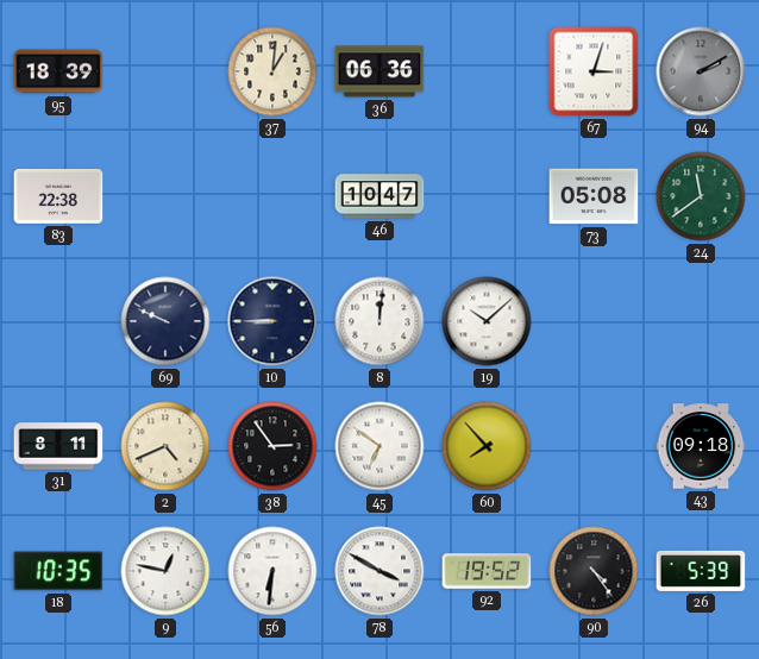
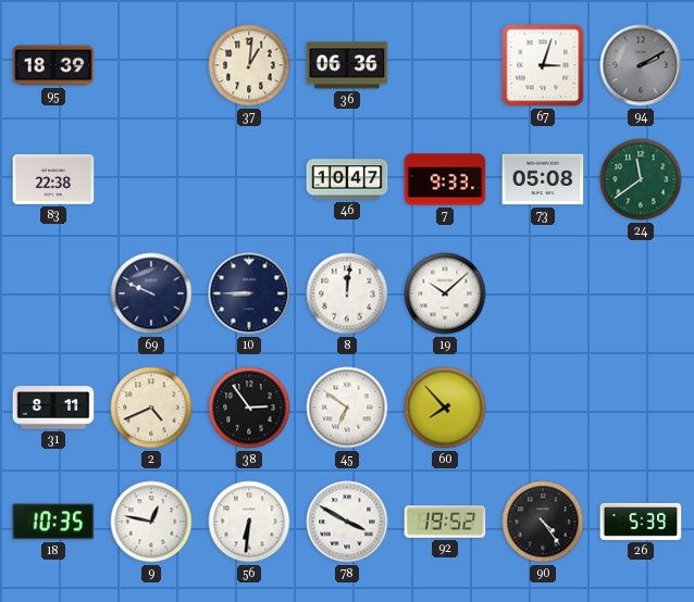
7: none -> 9:33 (445, 179)
43: 09:18 -> none (701, 446)
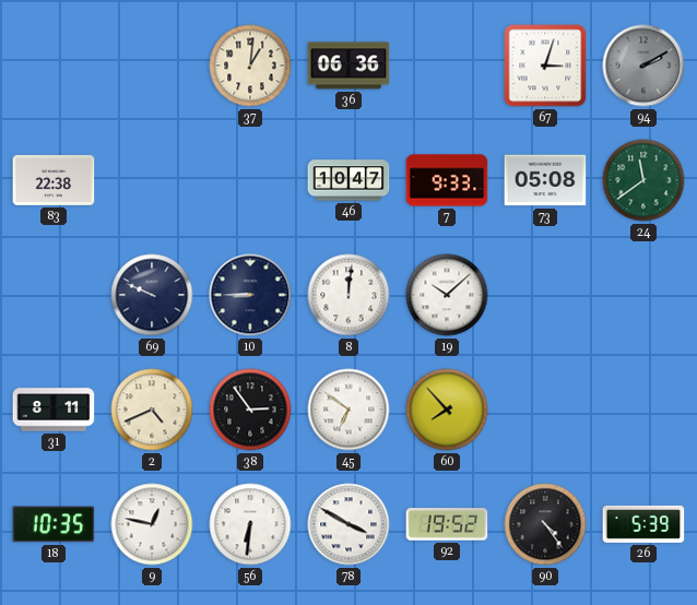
95: 18:39 -> none (53, 65)
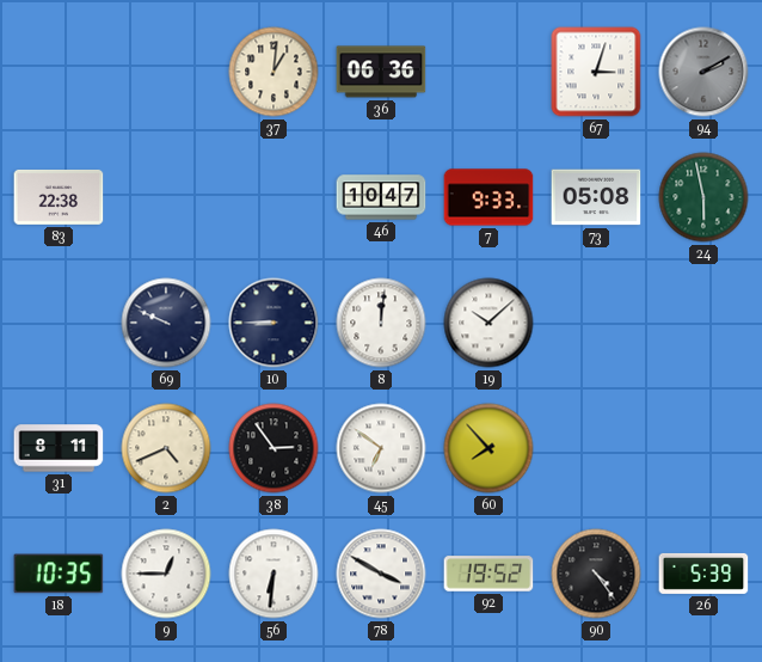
24: 11:39 -> 5:58 (703, 197)
9: 12:47 -> 12:45 (166, 574)
